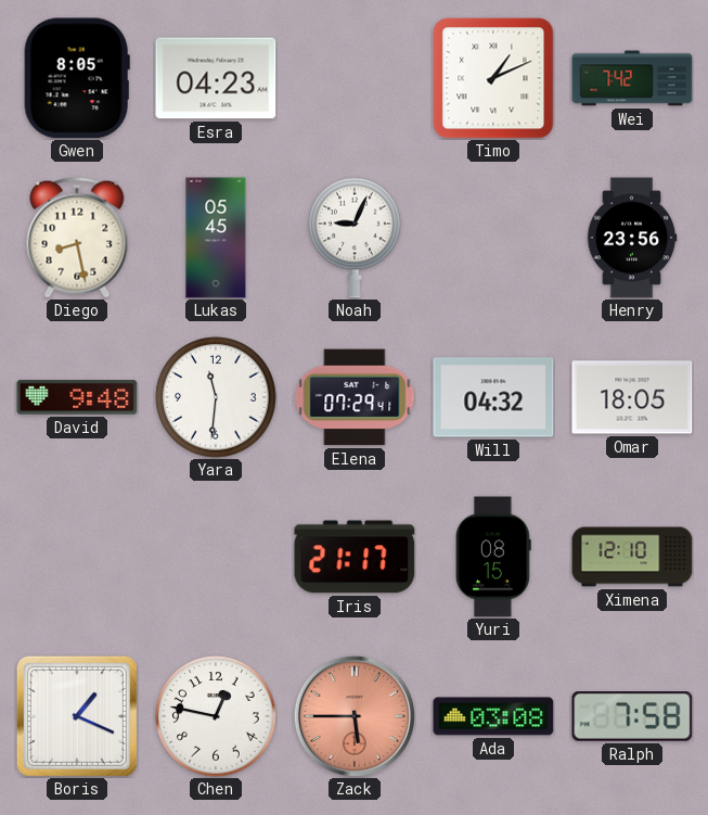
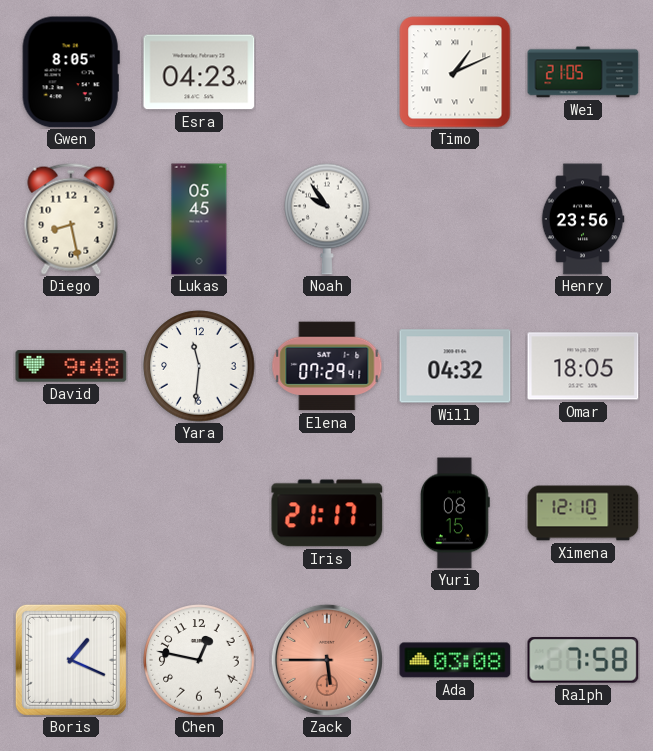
Wei: 7:42 -> 21:05 (583, 72)
Noah: 9:04 -> 9:54 (327, 219)
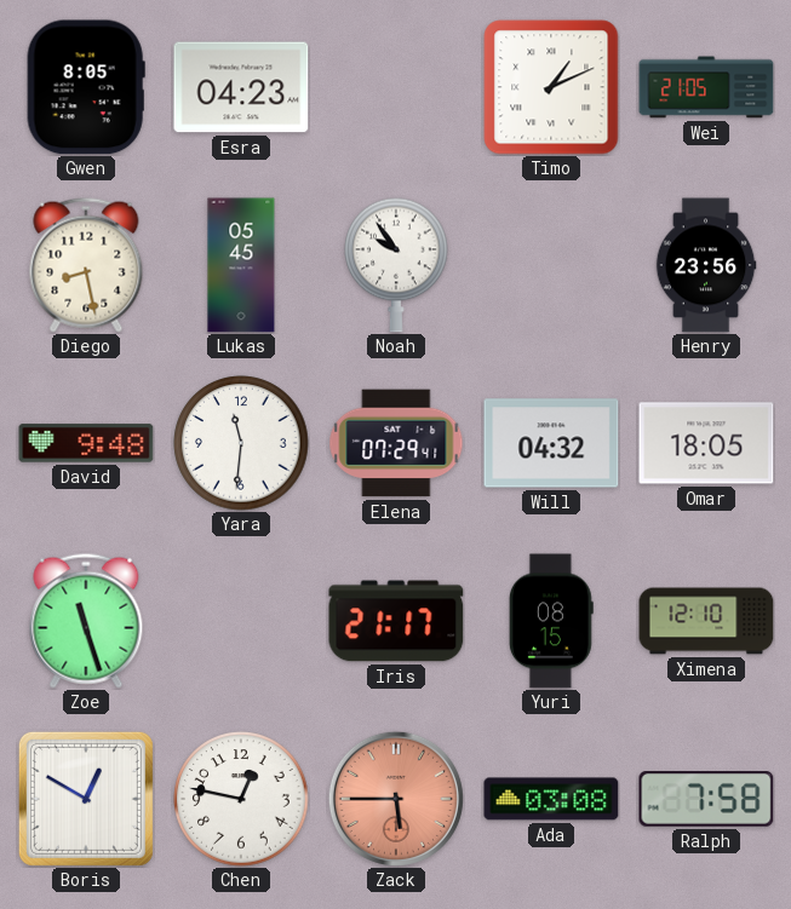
Zoe: none -> 11:27 (86, 621)
Boris: 1:19 -> 12:50 (86, 799)
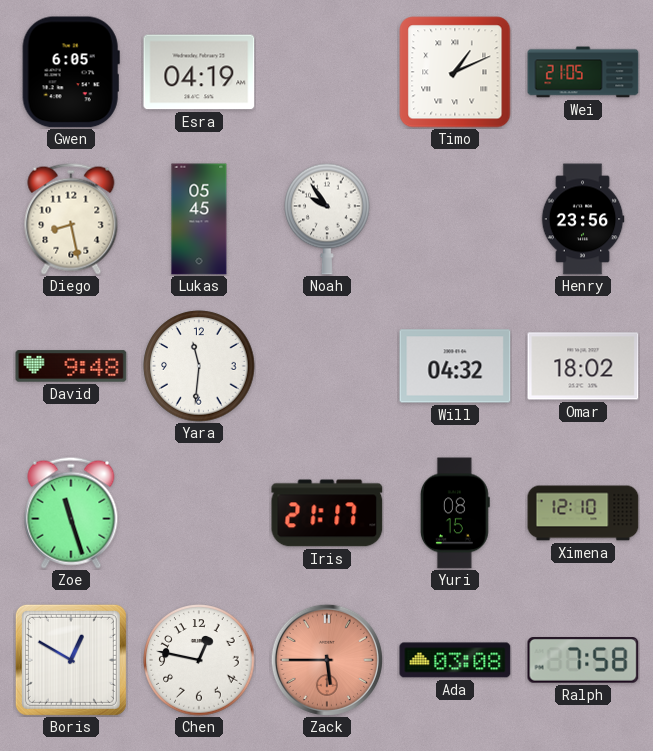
Gwen: 8:05 -> 6:05 (71, 72)
Esra: 04:23 -> 04:19 (199, 72)
Elena: 07:29 -> none (396, 443)
Omar: 18:05 -> 18:02 (583, 366)
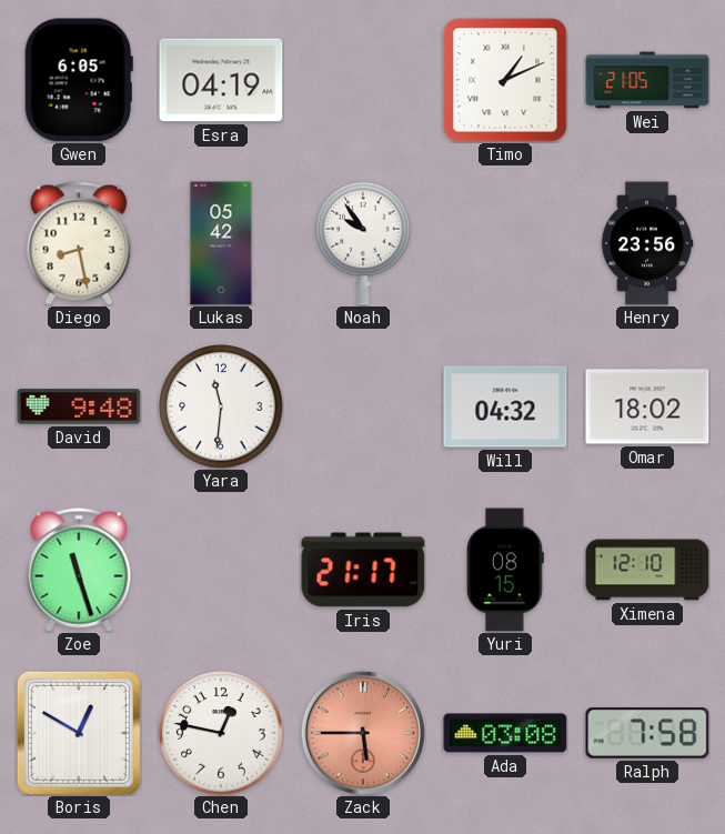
Lukas: 05:45 -> 05:42 (221, 243)
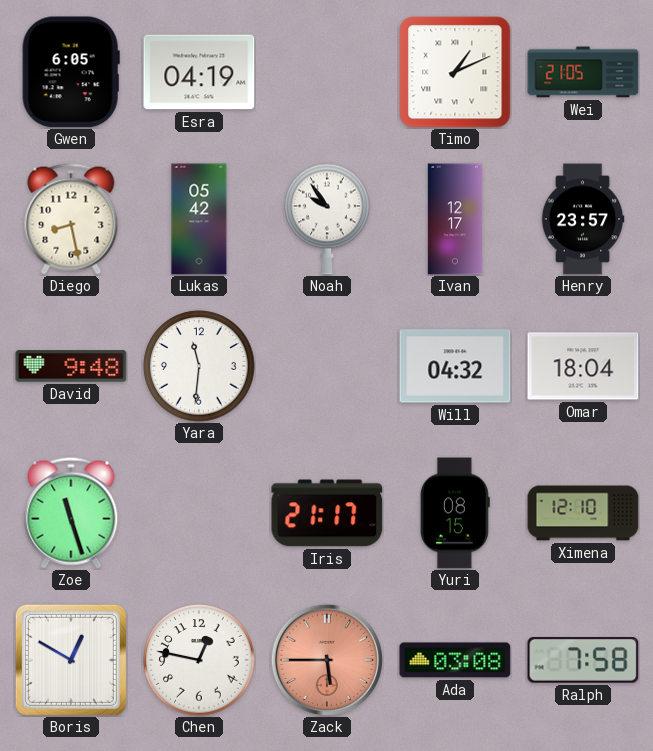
Ivan: none -> 12:17 (455, 219)
Henry: 23:56 -> 23:57 (583, 219)
Omar: 18:02 -> 18:04 (583, 366)
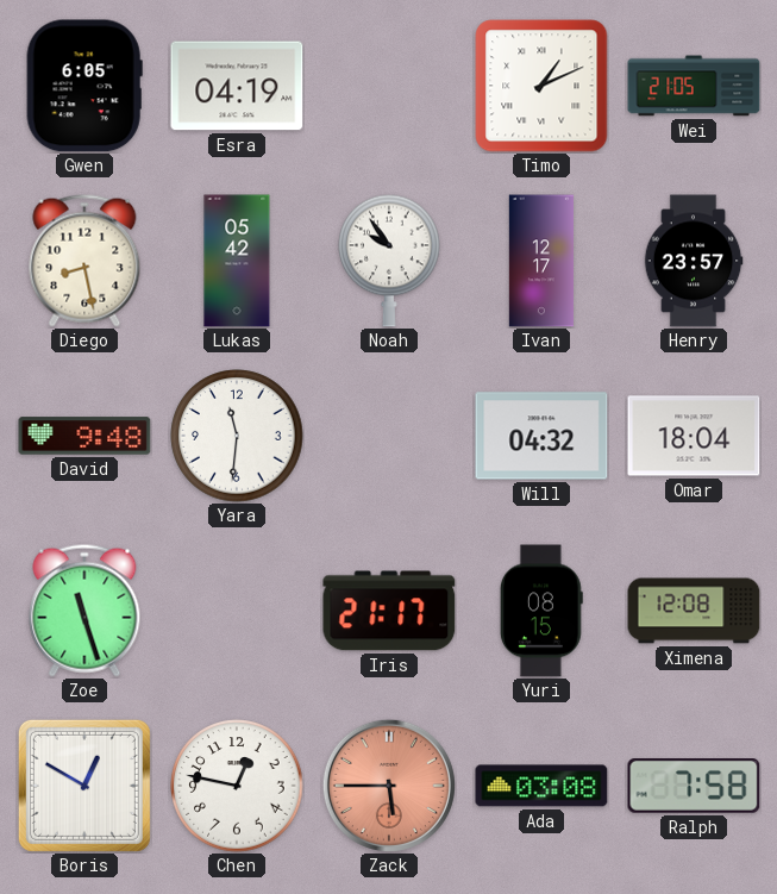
Ximena: 12:10 -> 12:08 (694, 611)
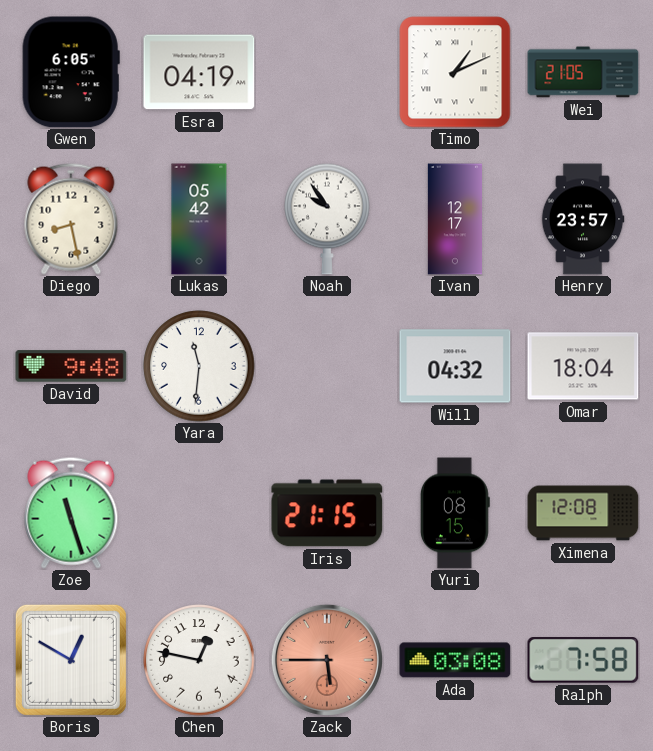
Iris: 21:17 -> 21:15 (327, 513)
